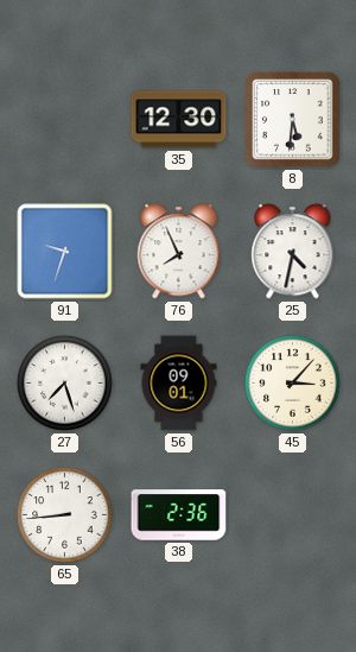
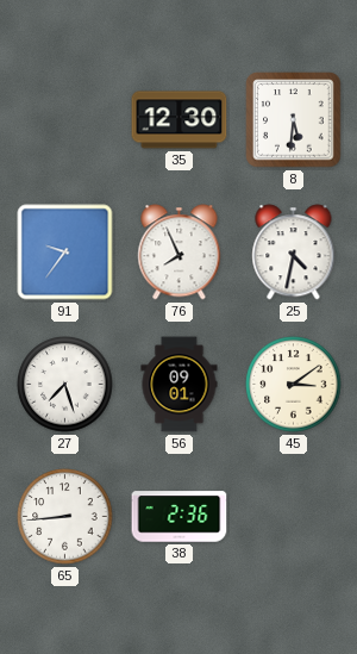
91: 9:33 -> 9:36 (65, 253)
45: 3:07 -> 3:09 (294, 385)
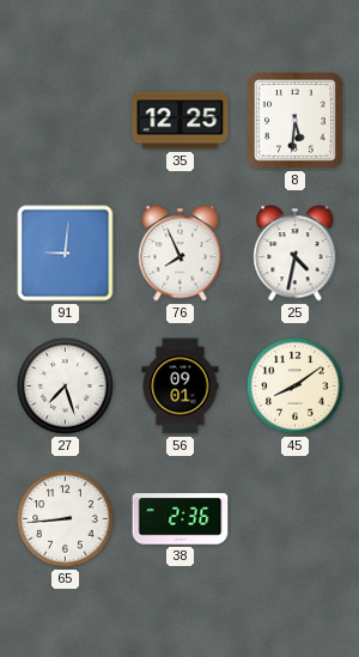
35: 12:30 -> 12:25 (181, 121)
91: 9:36 -> 9:01 (66, 254)
45: 3:09 -> 8:09 (296, 387)
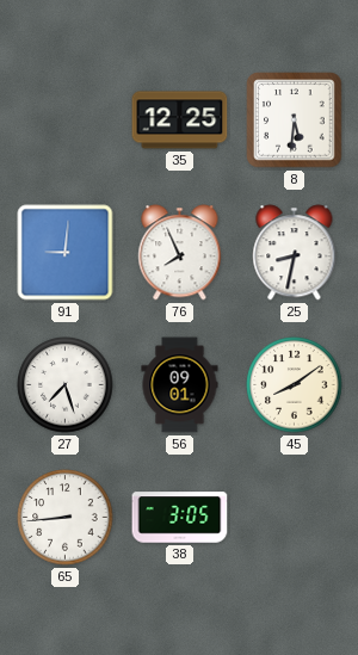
25: 4:32 -> 8:32 (295, 253)
38: 2:36 -> 3:05 (180, 518)
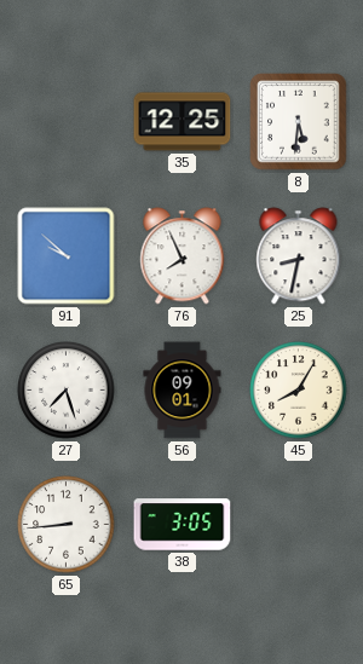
91: 9:01 -> 9:52 (67, 256)
45: 8:09 -> 8:05 (299, 391)
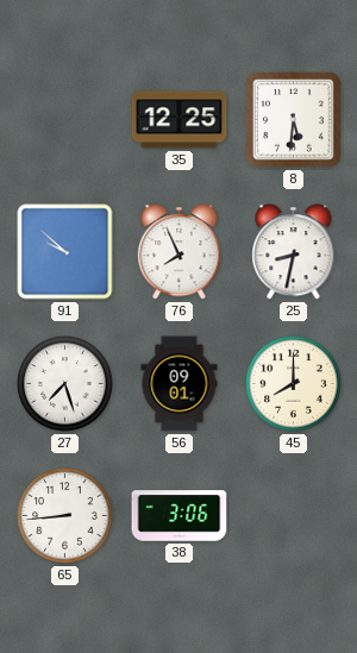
45: 8:05 -> 8:00 (294, 384)
38: 3:05 -> 3:06 (180, 516)
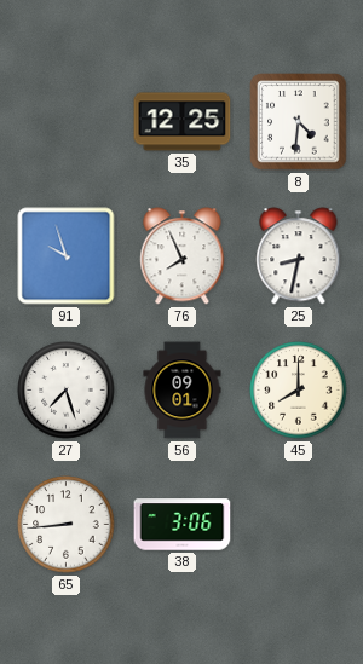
8: 5:31 -> 4:31 (299, 122)
91: 9:52 -> 9:57 (67, 256)
